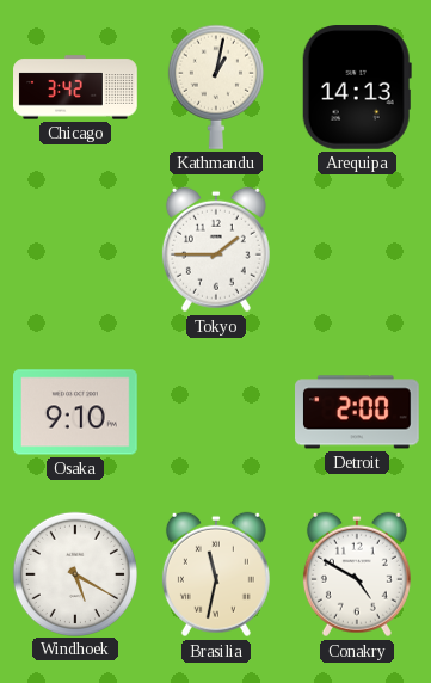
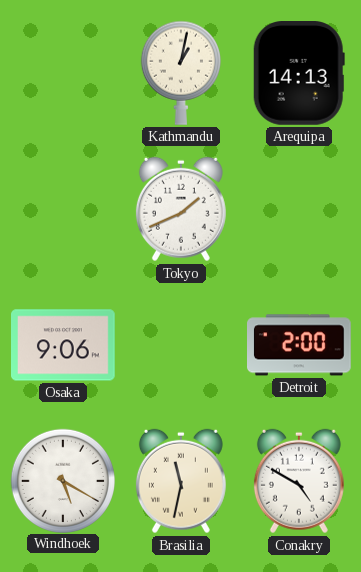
Chicago: 3:42 -> none (75, 87)
Tokyo: 1:45 -> 1:41 (181, 209)
Osaka: 9:10 -> 9:06 (64, 345)
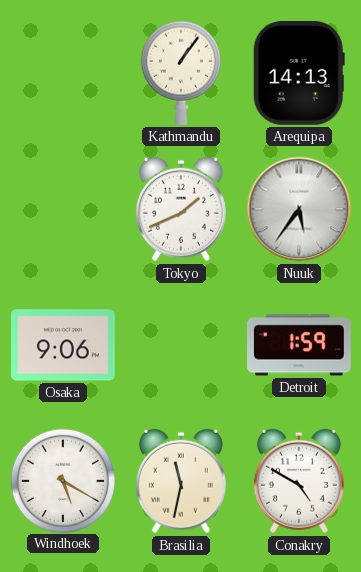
Kathmandu: 1:02 -> 1:06 (181, 73)
Nuuk: none -> 5:36 (299, 209)
Detroit: 2:00 -> 1:59 (300, 345)
